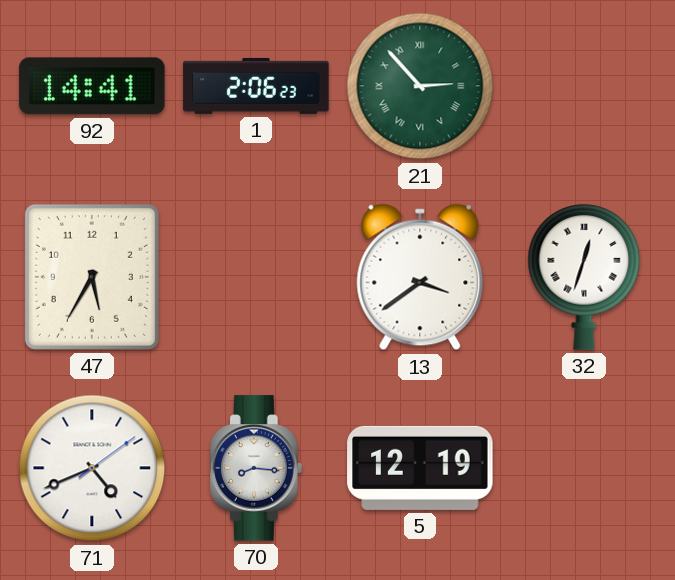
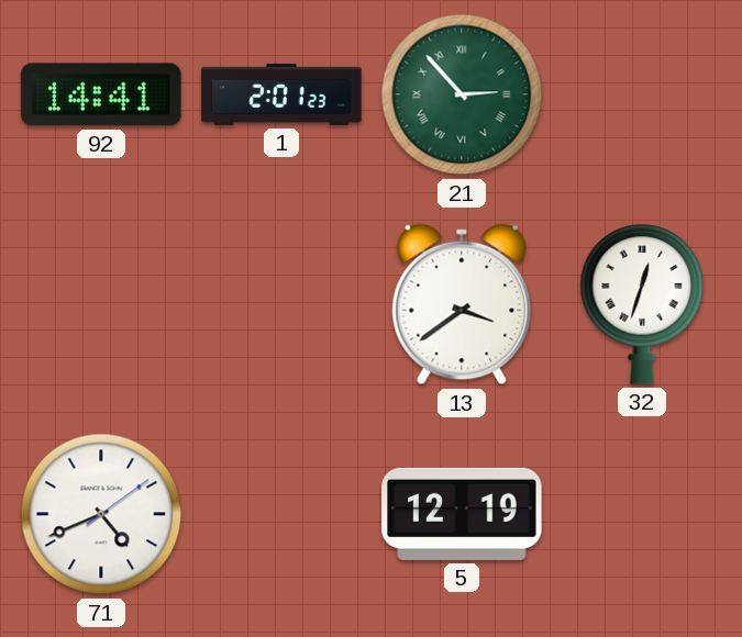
1: 2:06 -> 2:01 (281, 94)
47: 5:35 -> none (92, 277)
70: 8:16 -> none (257, 468)
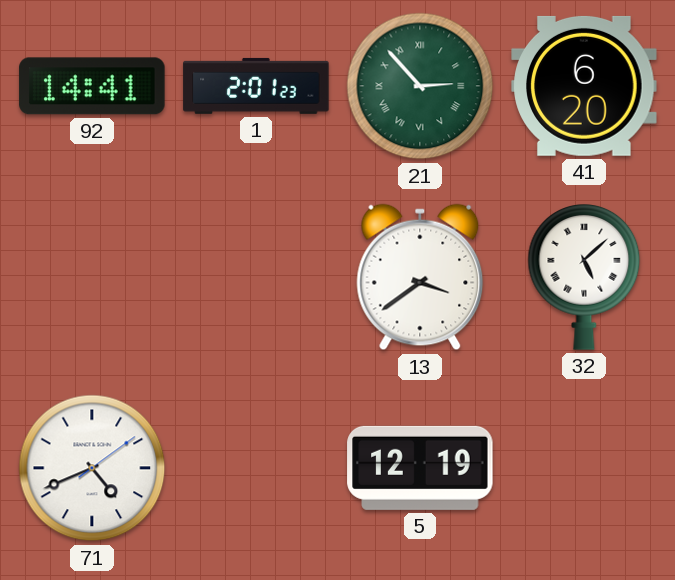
41: none -> 6:20 (584, 86)
32: 12:33 -> 5:08 (584, 278)
